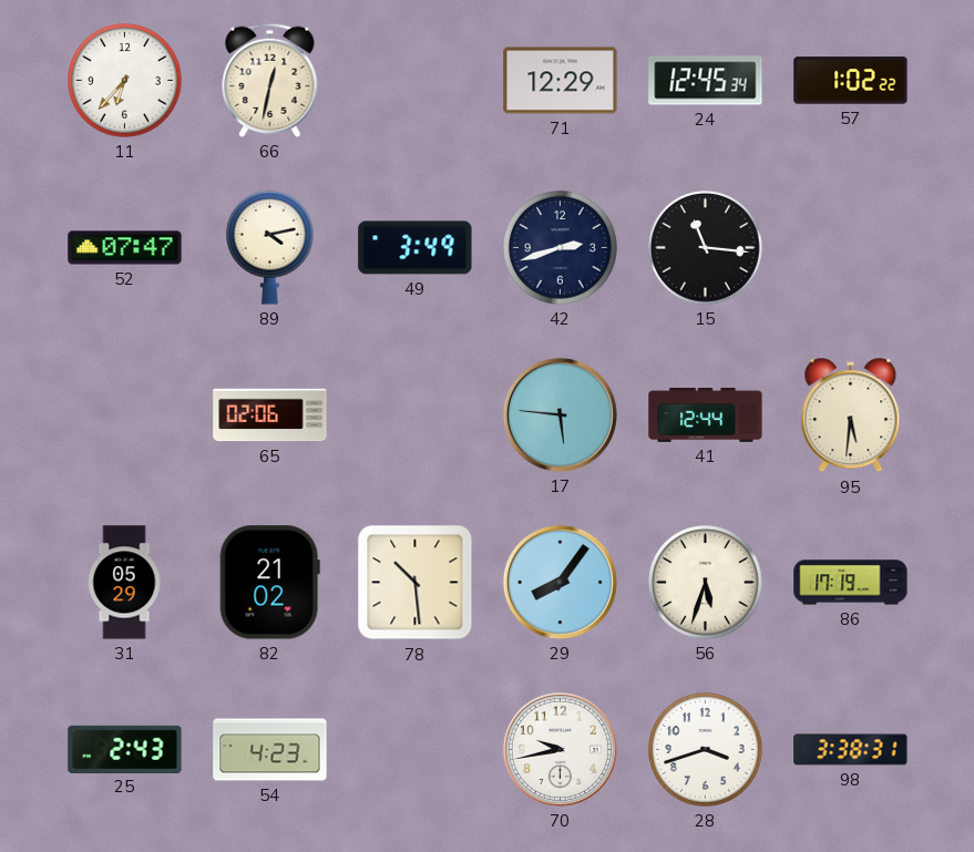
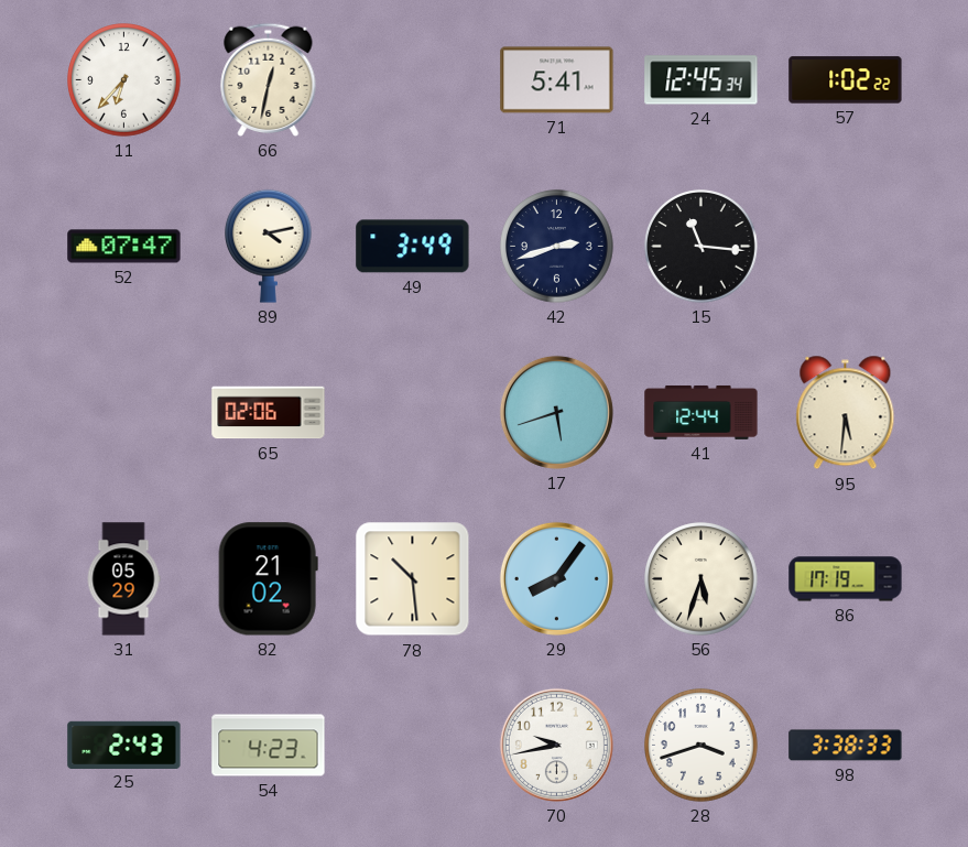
71: 12:29 -> 5:41 (557, 80)
17: 5:46 -> 5:42 (556, 412)
98: 3:38:31 -> 3:38:33 (846, 746)
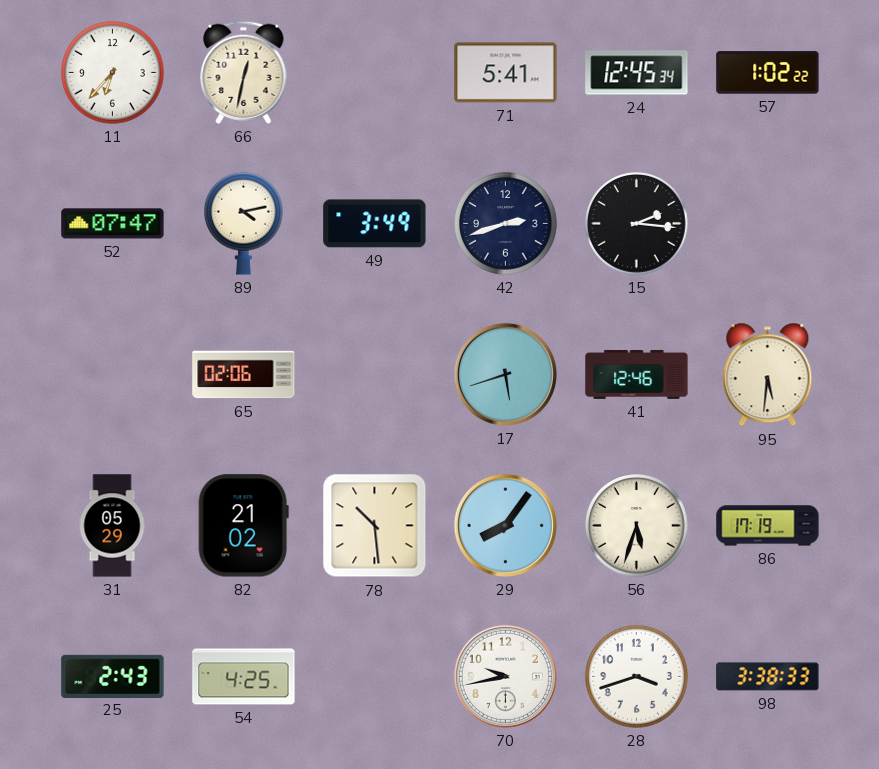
15: 11:16 -> 2:16 (637, 224)
41: 12:44 -> 12:46 (637, 374)
54: 4:23 -> 4:25 (244, 677)
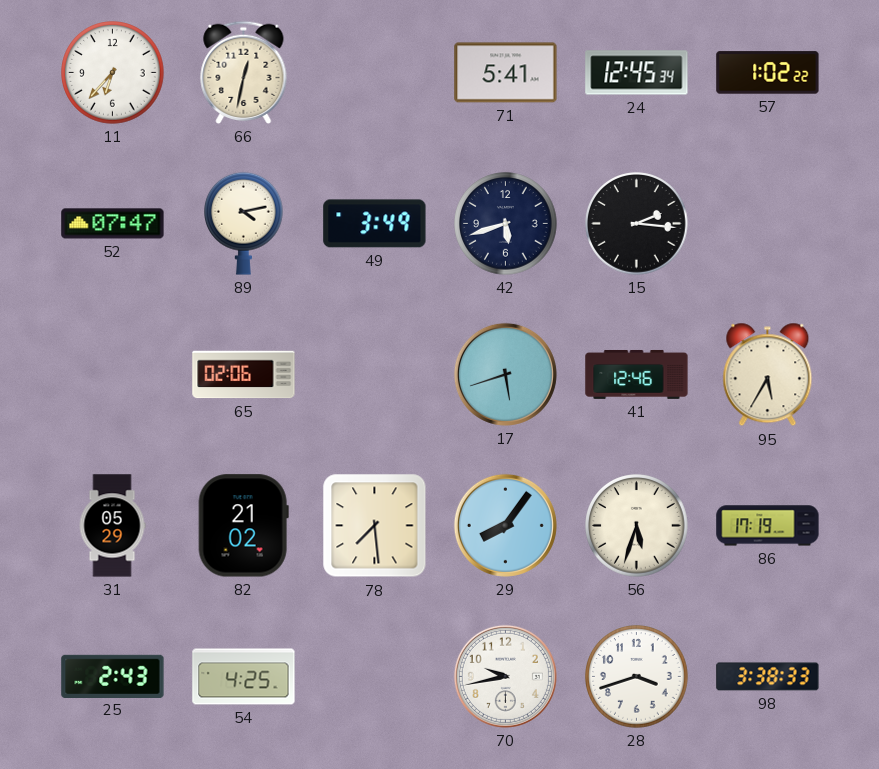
42: 2:42 -> 5:42 (506, 224)
95: 5:31 -> 5:35 (768, 375)
78: 10:29 -> 7:29 (375, 526)
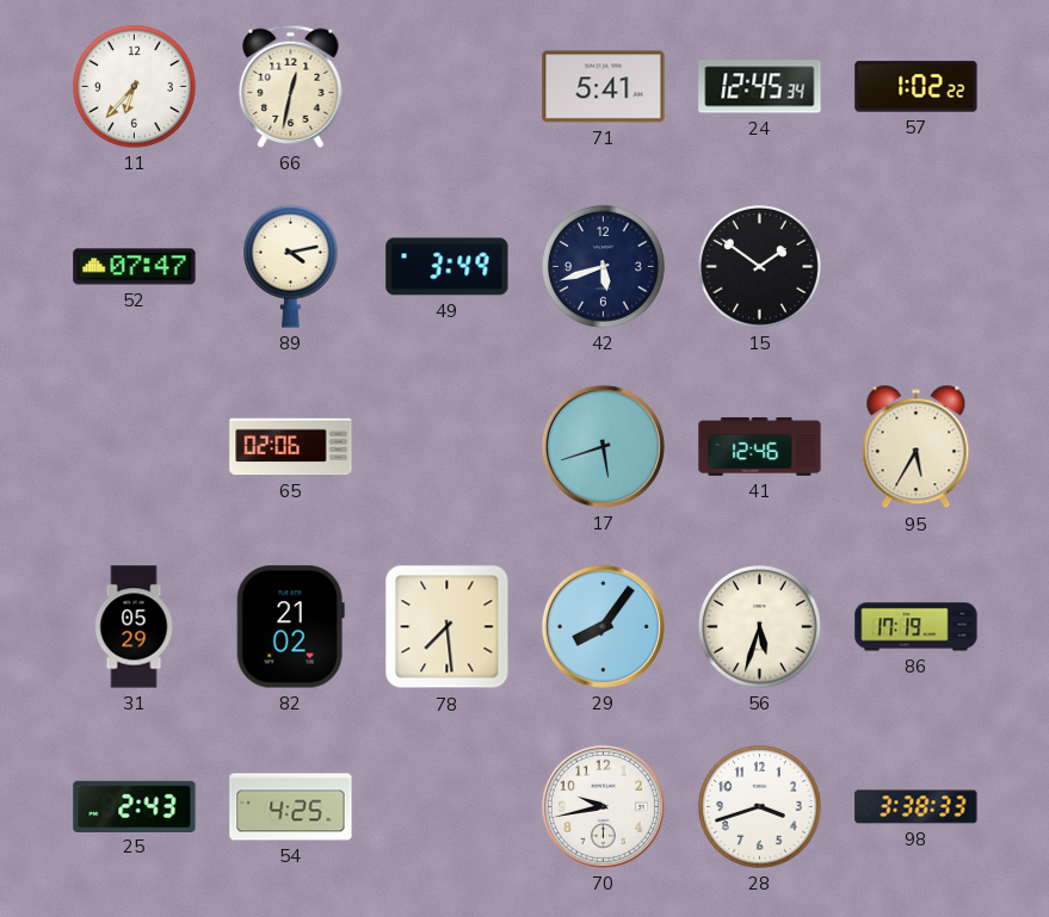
15: 2:16 -> 1:51 (760, 267)
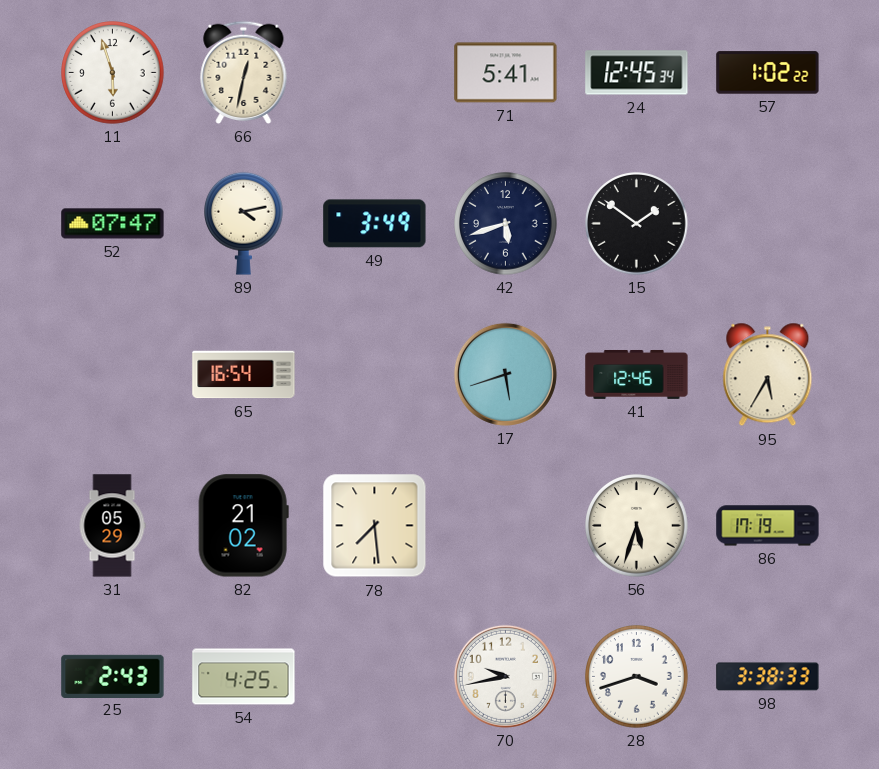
11: 6:37 -> 5:57 (113, 73)
65: 02:06 -> 16:54 (244, 375)
29: 8:06 -> none (603, 626)
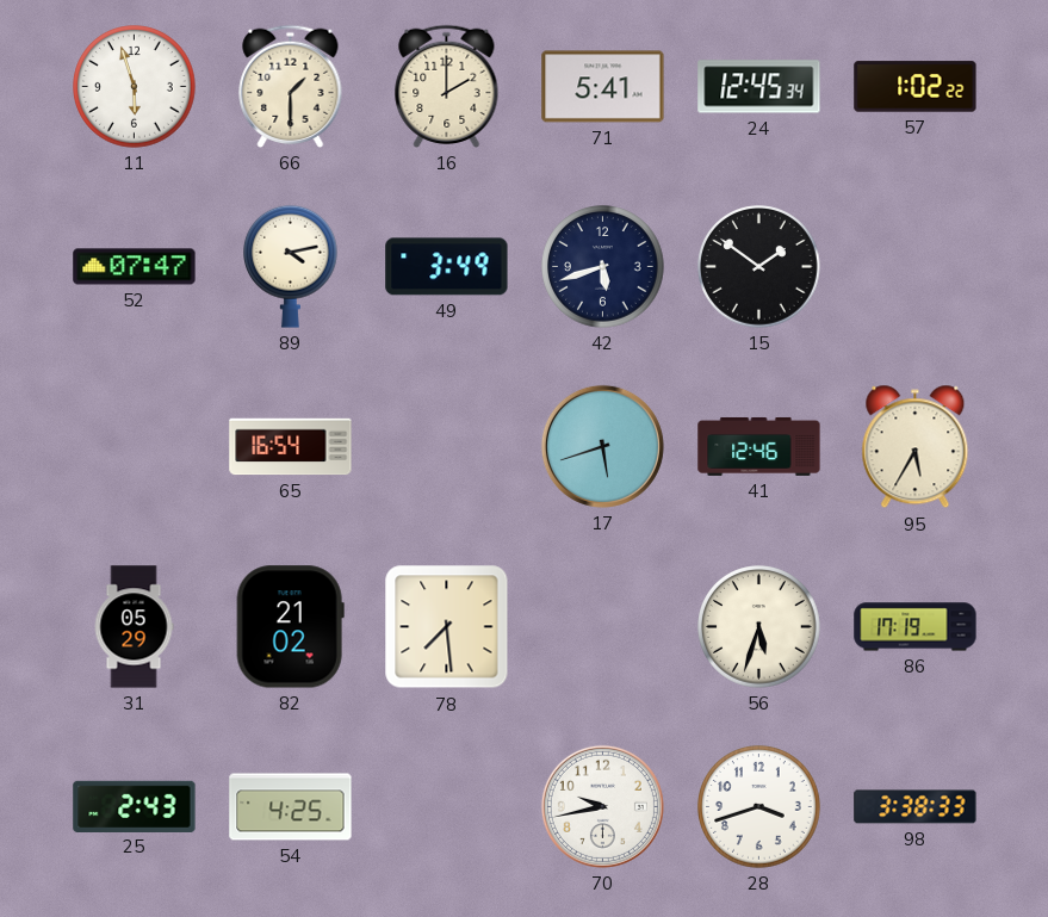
66: 12:32 -> 1:30 (291, 86)
16: none -> 2:00 (447, 86)
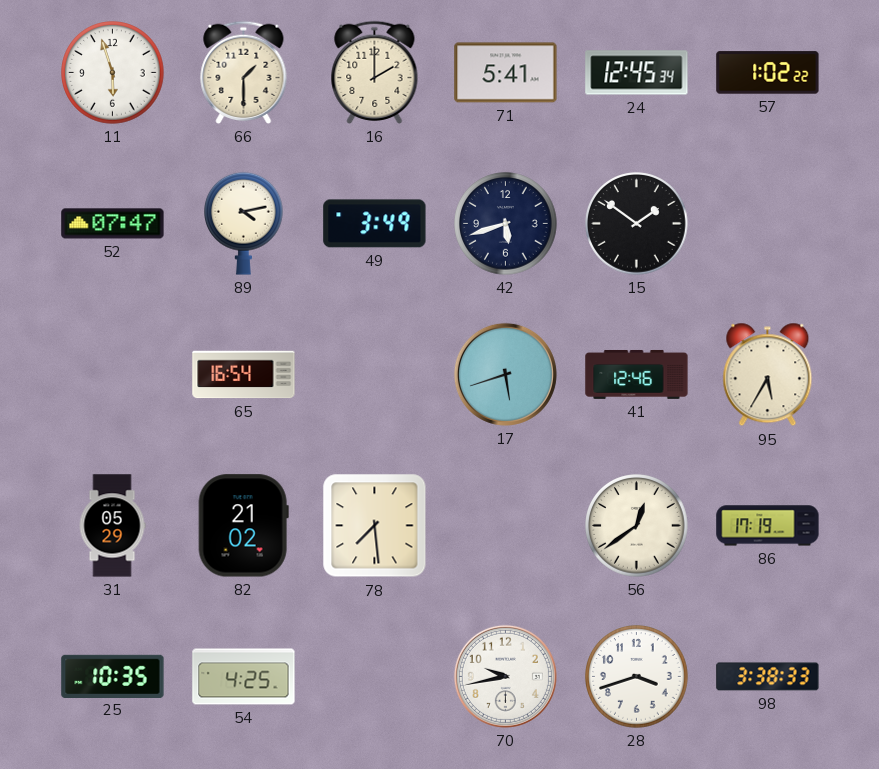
56: 5:33 -> 12:39 (637, 526)
25: 2:43 -> 10:35 (113, 676)
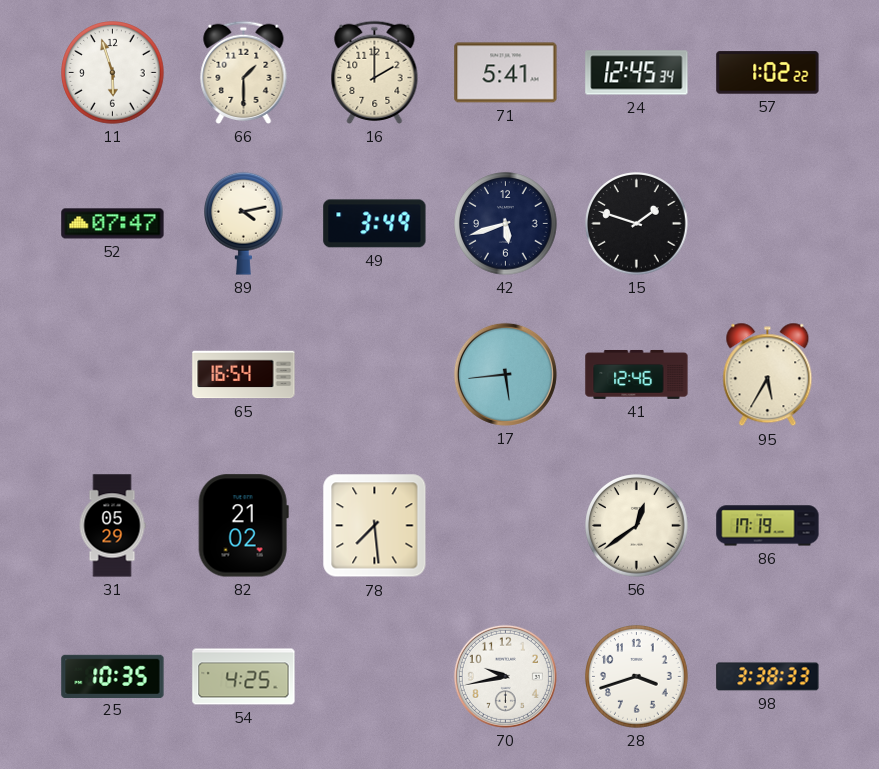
15: 1:51 -> 1:48 (637, 224)
17: 5:42 -> 5:44 (505, 374)
